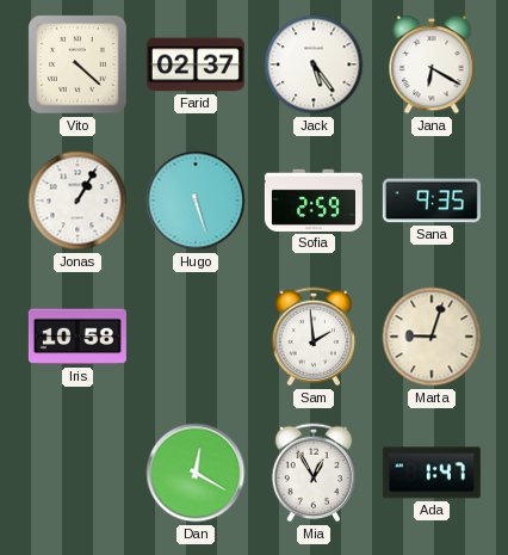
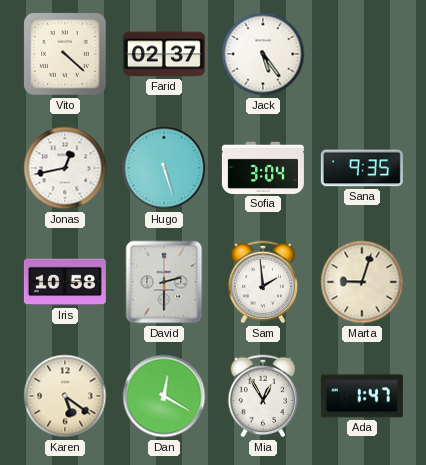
Jana: 6:20 -> none (432, 64)
Jonas: 1:05 -> 12:43 (65, 168)
Sofia: 2:59 -> 3:04 (263, 168)
David: none -> 2:30 (164, 282)
Karen: none -> 5:21 (65, 396)
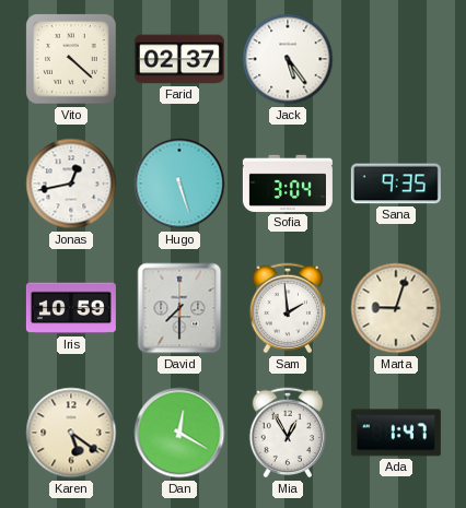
Iris: 10:58 -> 10:59 (71, 308)
David: 2:30 -> 7:30 (179, 308)
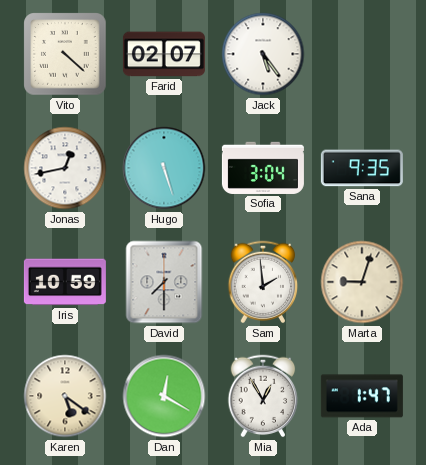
Farid: 02:37 -> 02:07 (164, 54)
